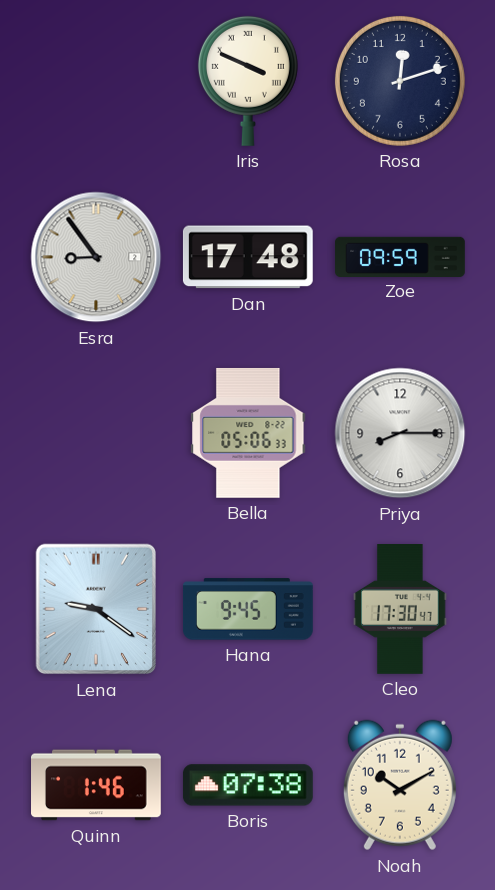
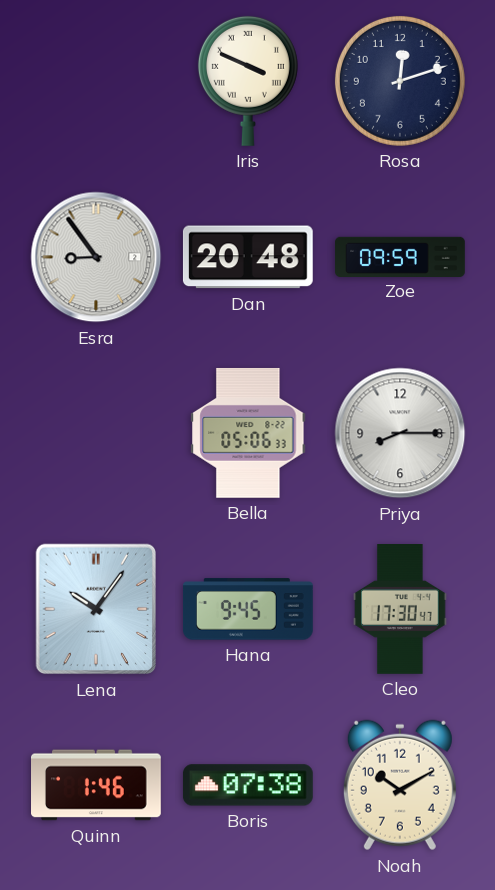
Dan: 17:48 -> 20:48 (248, 257)
Lena: 9:21 -> 10:06 (95, 609)
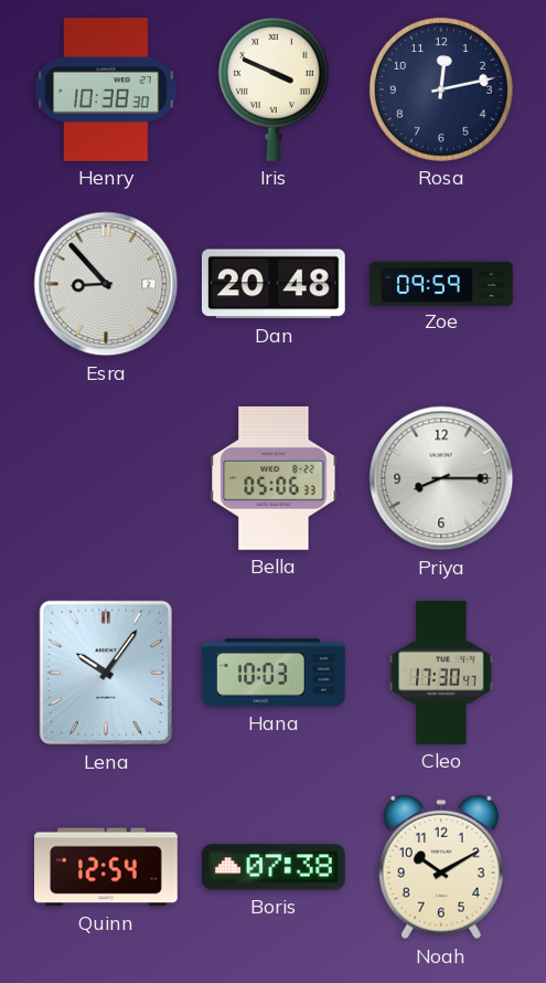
Henry: none -> 10:38 (106, 91)
Rosa: 12:12 -> 12:13 (441, 89)
Esra: 8:54 -> 8:53 (106, 284)
Hana: 9:45 -> 10:03 (274, 673)
Quinn: 1:46 -> 12:54 (107, 867)
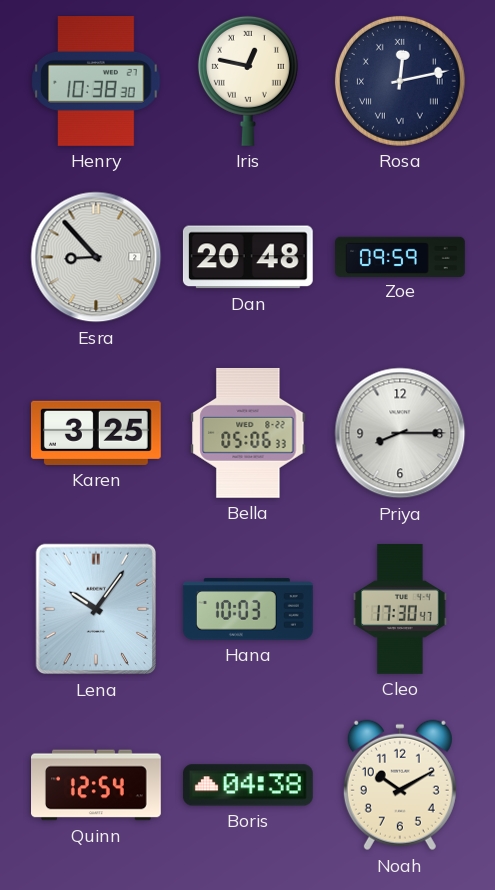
Iris: 3:49 -> 12:47 (248, 81)
Rosa numerals: Arabic -> Roman (400, 81)
Karen: none -> 3:25 (96, 433)
Boris: 07:38 -> 04:38 (248, 785)
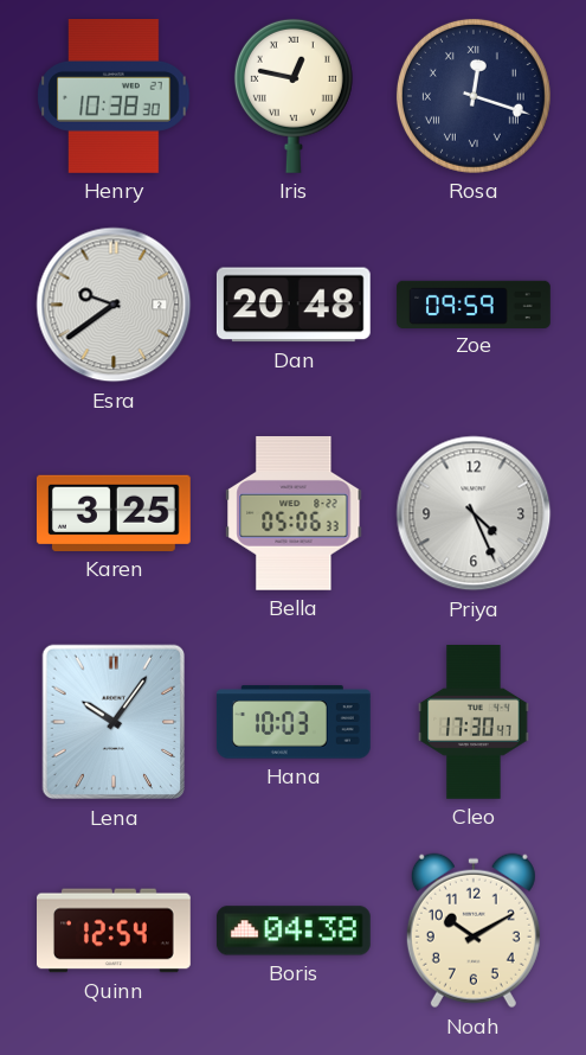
Rosa: 12:13 -> 12:18 (474, 96)
Esra: 8:53 -> 9:39 (114, 305)
Priya: 8:15 -> 4:26 (474, 513)
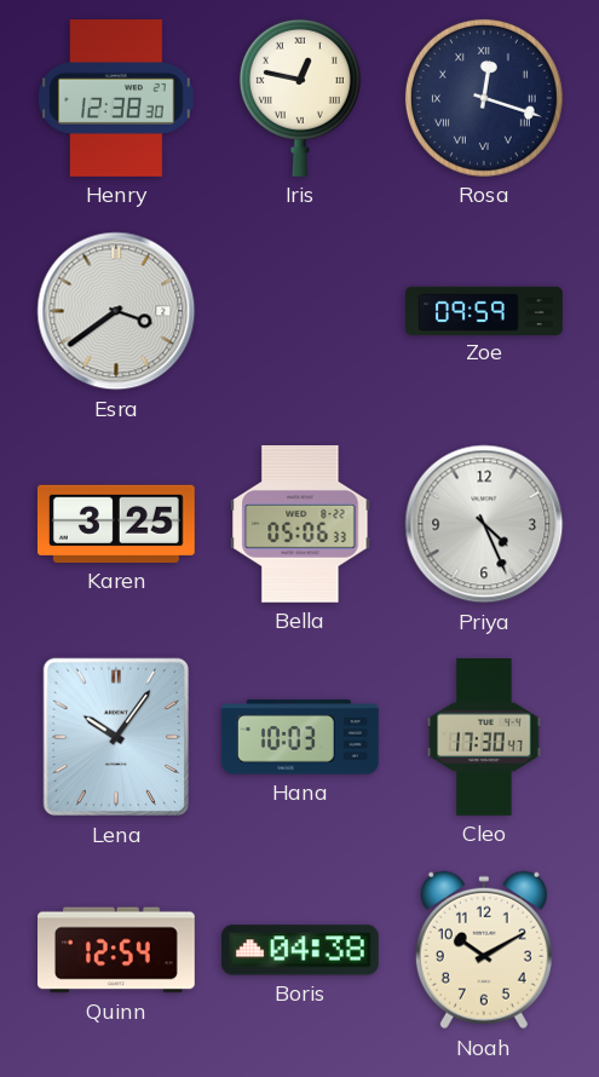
Henry: 10:38 -> 12:38 (116, 99)
Esra: 9:39 -> 3:39 (116, 311)
Dan: 20:48 -> none (294, 305)
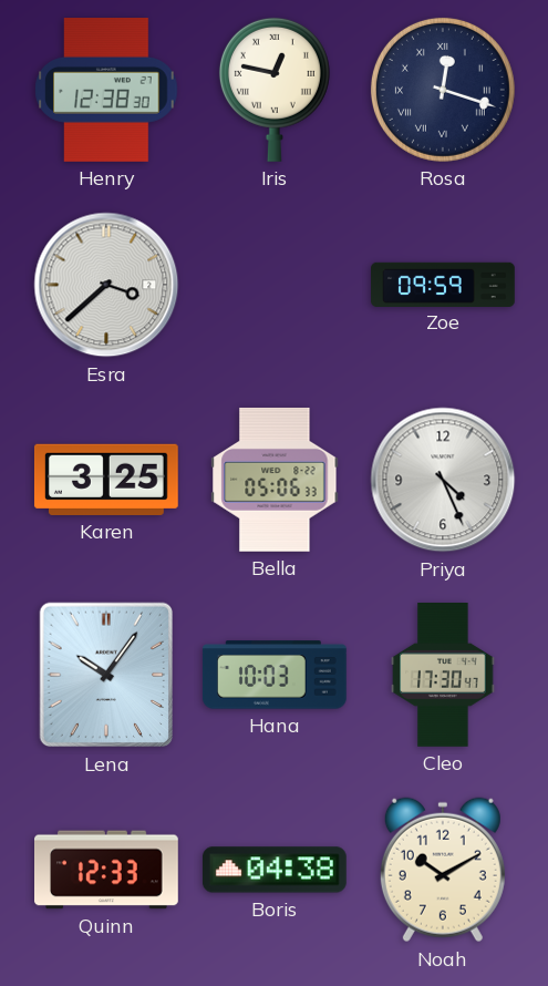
Esra: 3:39 -> 3:38 (106, 285)
Quinn: 12:54 -> 12:33 (107, 870)
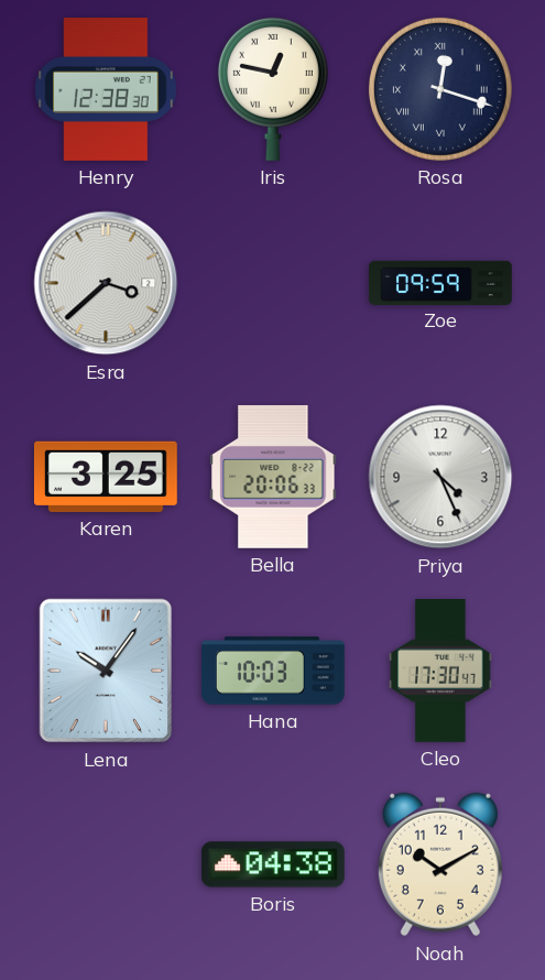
Bella: 05:06 -> 20:06 (273, 477)
Quinn: 12:33 -> none (107, 870)
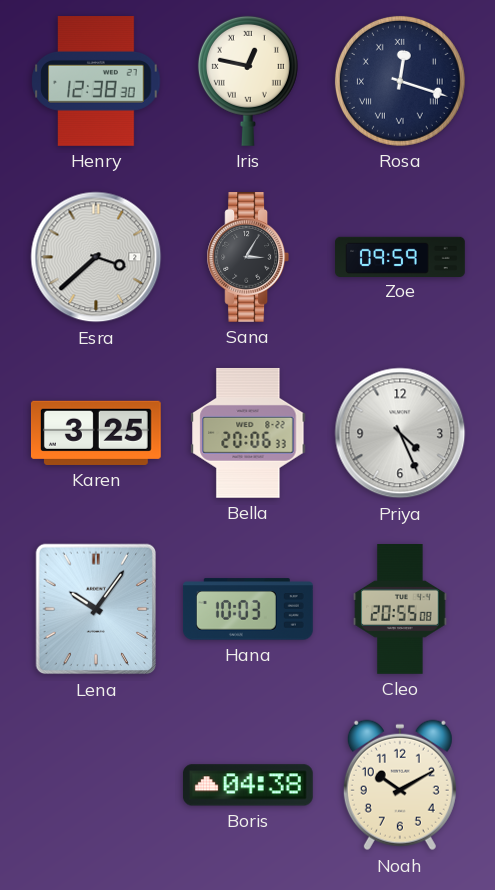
Sana: none -> 3:05 (248, 258)
Cleo: 17:30 -> 20:55 (400, 610)
